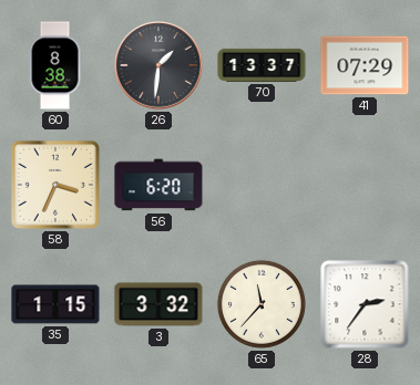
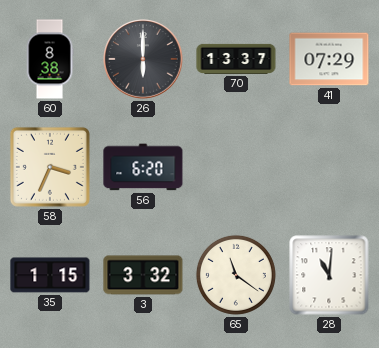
26: 1:31 -> 6:00 (143, 59)
65: 11:37 -> 11:21 (236, 275)
28: 2:36 -> 11:01 (329, 275)
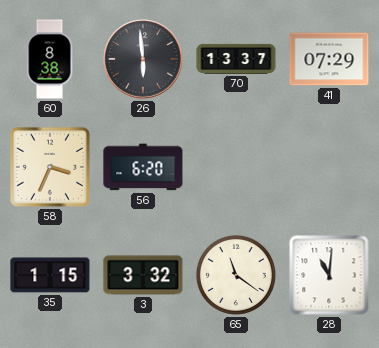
26: 6:00 -> 5:59 (143, 59)
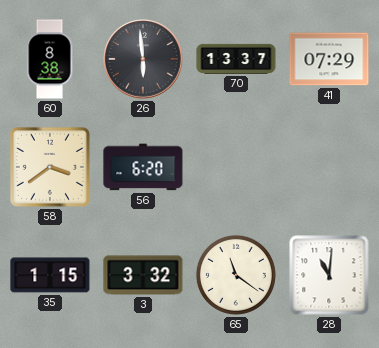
58: 3:34 -> 3:39 (50, 167)
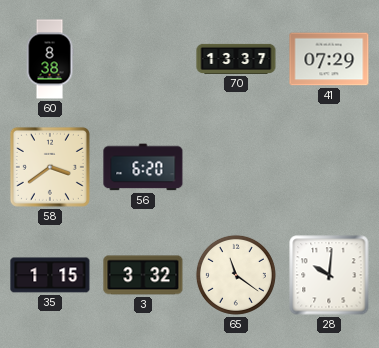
26: 5:59 -> none (143, 59)
28: 11:01 -> 10:01 (329, 275)
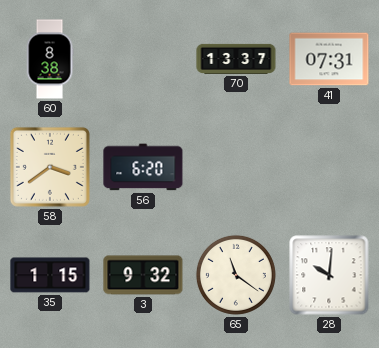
41: 07:29 -> 07:31 (329, 59)
3: 3:32 -> 9:32 (143, 275)
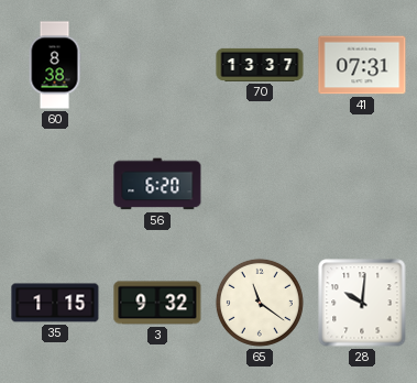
58: 3:39 -> none (50, 167)
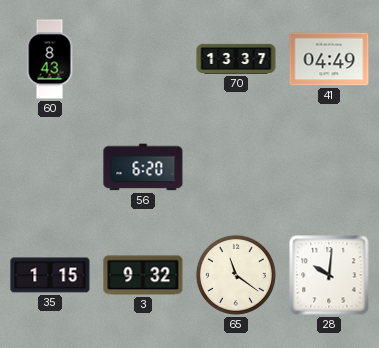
60: 8:38 -> 8:43 (50, 59)
41: 07:31 -> 04:49 (329, 59)
